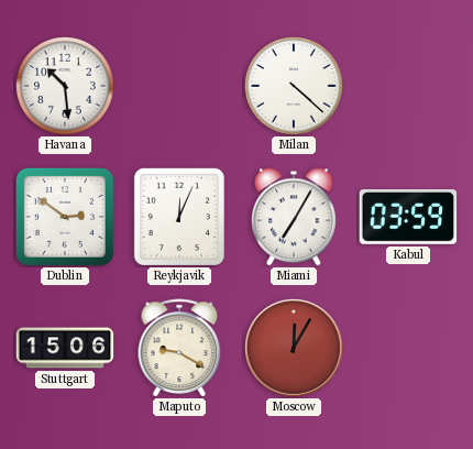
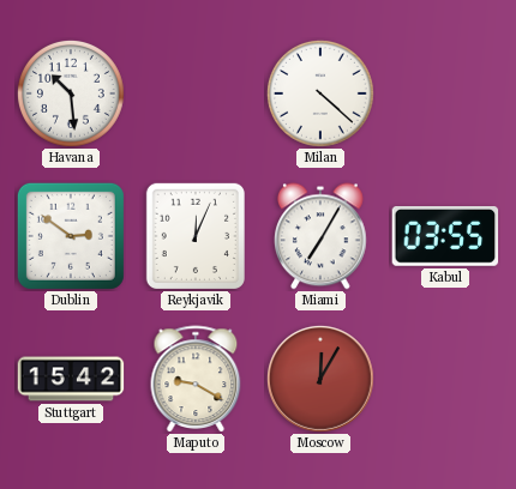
Kabul: 03:59 -> 03:55 (445, 237)
Stuttgart: 15:06 -> 15:42 (71, 379)
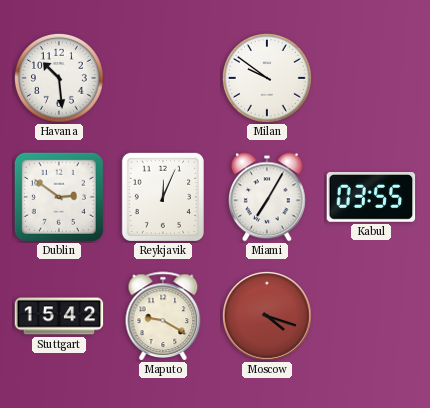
Milan: 4:22 -> 9:51 (267, 78)
Moscow: 12:05 -> 4:18 (267, 316)
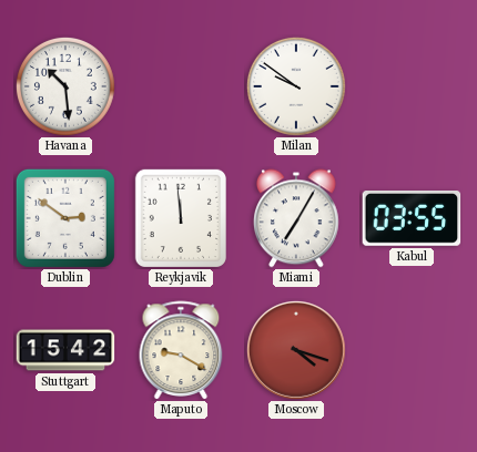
Reykjavik: 12:04 -> 11:59 (181, 217)
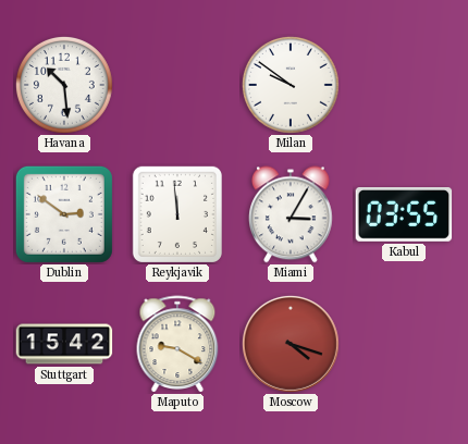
Miami: 7:05 -> 3:05 (292, 214)
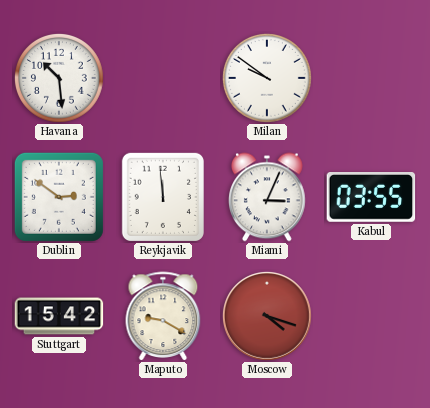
Miami: 3:05 -> 3:04 (268, 197)
